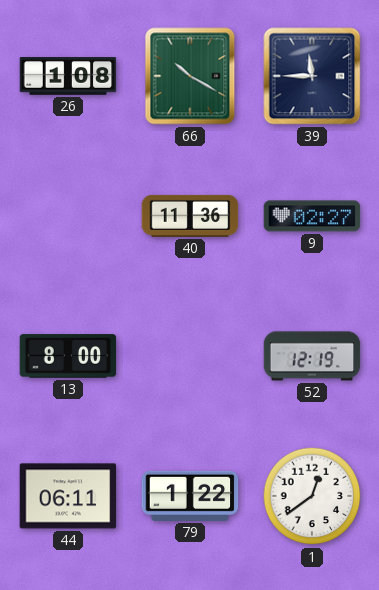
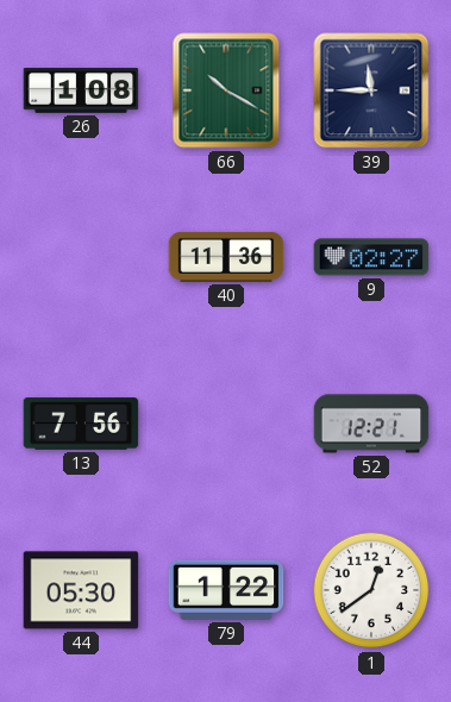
13: 8:00 -> 7:56 (81, 424)
52: 12:19 -> 12:21 (371, 424)
44: 06:11 -> 05:30 (81, 590)
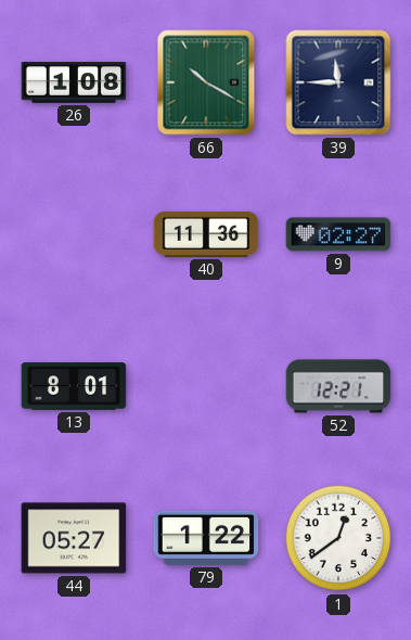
13: 7:56 -> 8:01 (74, 386)
44: 05:30 -> 05:27 (74, 538)
